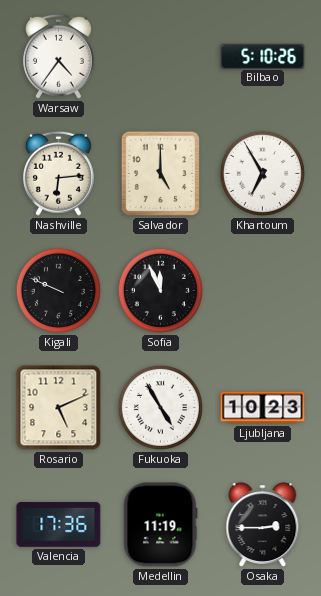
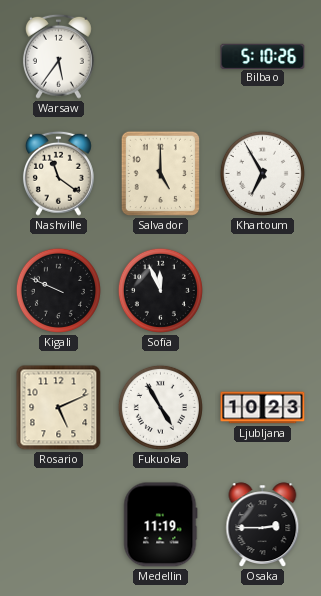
Warsaw: 4:36 -> 5:36 (58, 56)
Nashville: 6:14 -> 11:21 (58, 173)
Valencia: 17:36 -> none (59, 525)
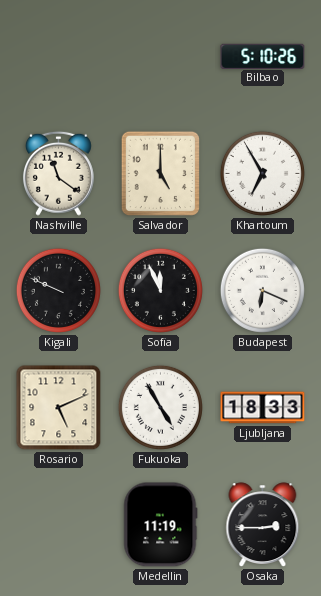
Warsaw: 5:36 -> none (58, 56)
Budapest: none -> 6:19 (262, 290)
Ljubljana: 10:23 -> 18:33 (263, 408)
